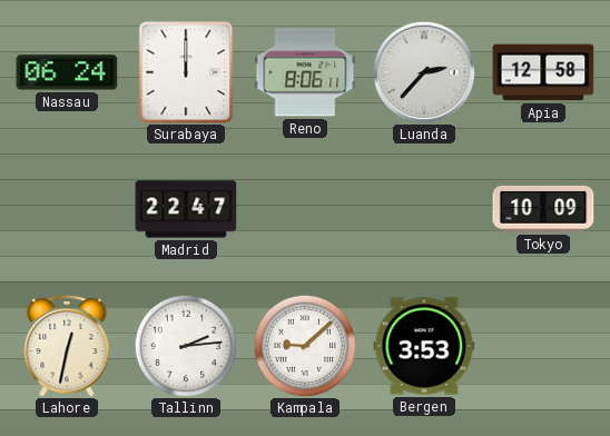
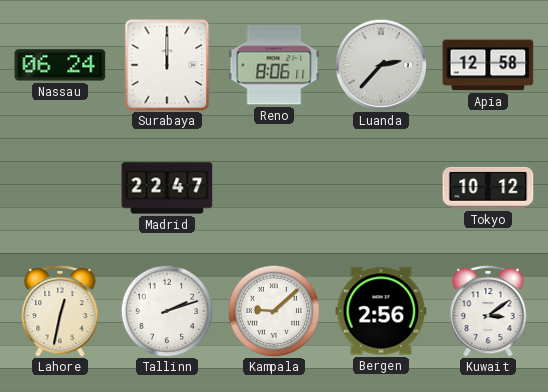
Tokyo: 10:09 -> 10:12 (488, 188)
Tallinn: 2:14 -> 2:12 (167, 311)
Bergen: 3:53 -> 2:56 (381, 311)
Kuwait: none -> 3:09 (488, 311)
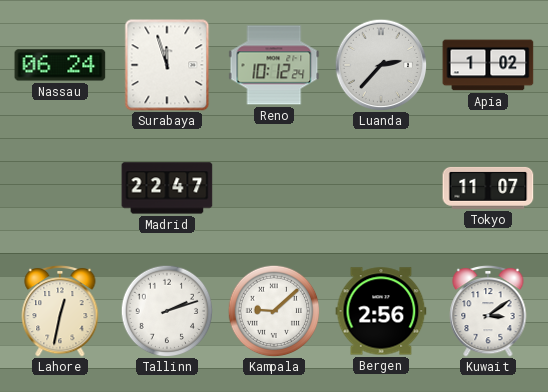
Surabaya: 12:00 -> 11:57 (167, 65)
Reno: 8:06 -> 10:12 (274, 65)
Apia: 12:58 -> 1:02 (488, 65)
Tokyo: 10:12 -> 11:07 (488, 188)
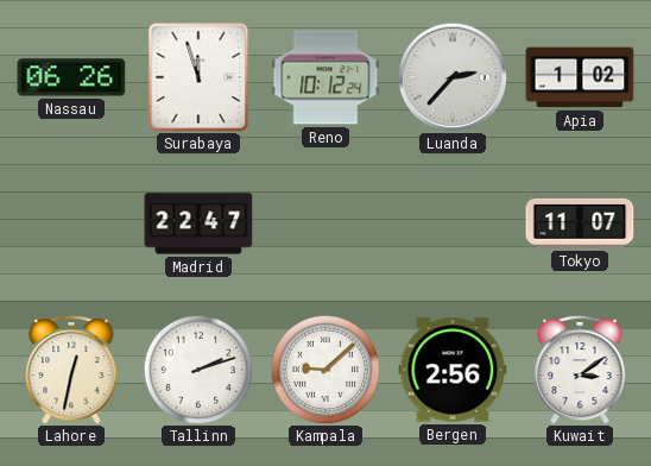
Nassau: 06:24 -> 06:26 (71, 77)
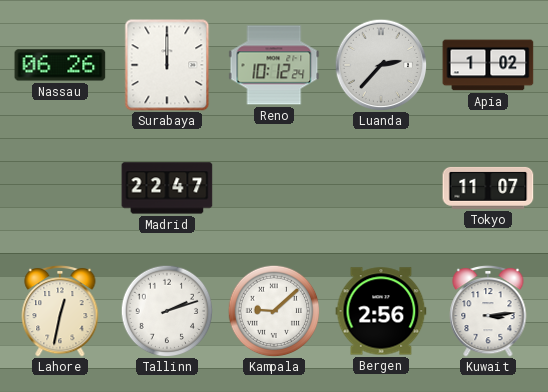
Surabaya: 11:57 -> 12:00 (167, 65)
Kuwait: 3:09 -> 3:14 (488, 311)
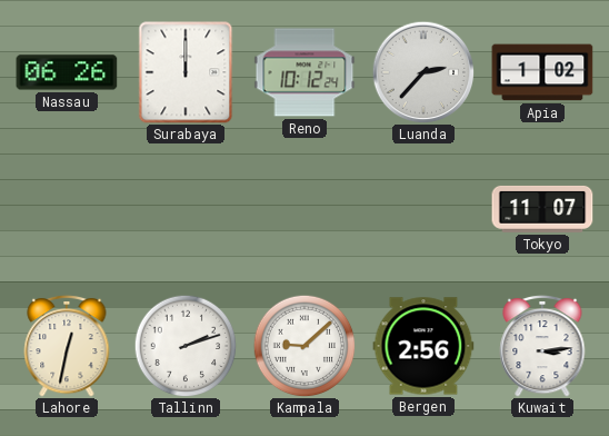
Madrid: 22:47 -> none (167, 188)
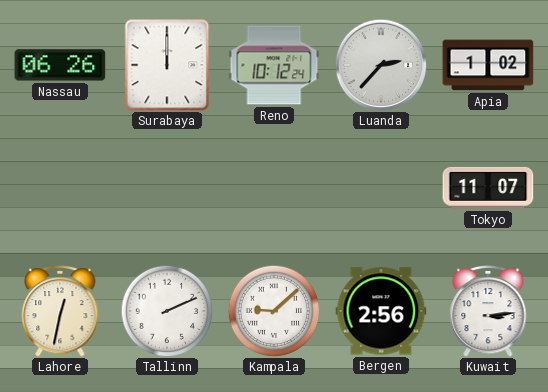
Tallinn: 2:12 -> 2:11 (167, 311)
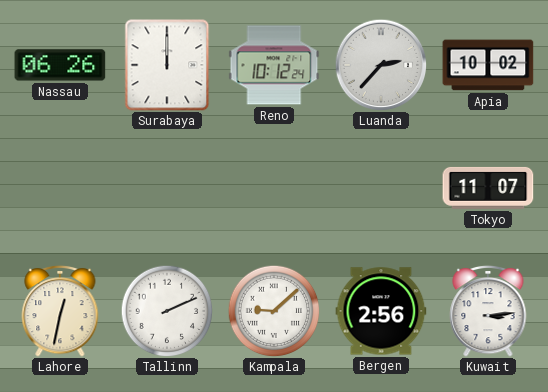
Apia: 1:02 -> 10:02 (488, 65)
